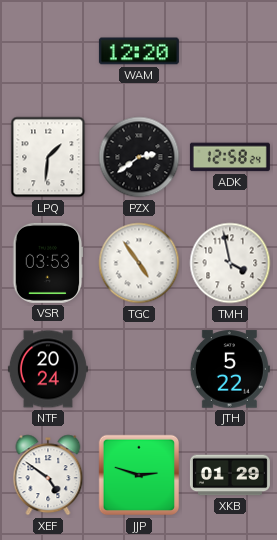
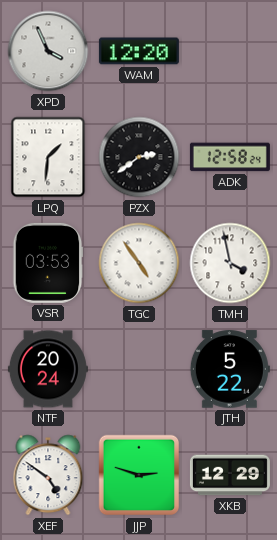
XPD: none -> 3:56 (48, 51)
XKB: 01:29 -> 12:29 (230, 475)
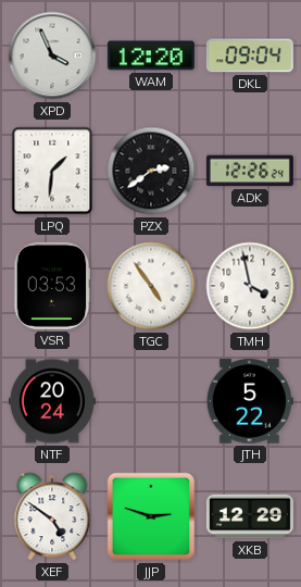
DKL: none -> 09:04 (250, 55)
ADK: 12:58 -> 12:26 (250, 171)
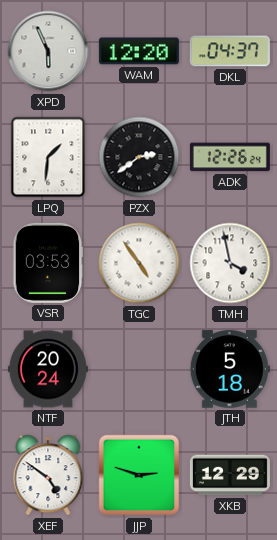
XPD: 3:56 -> 5:56 (48, 51)
DKL: 09:04 -> 04:37 (230, 51)
JTH: 5:22 -> 5:18 (230, 369)
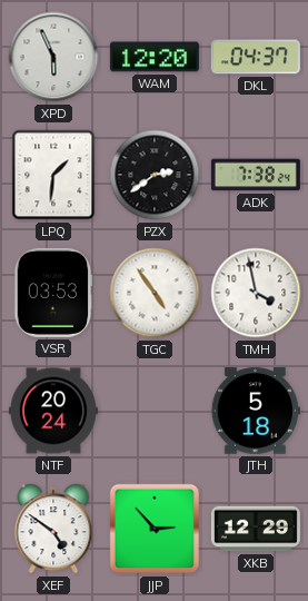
ADK: 12:26 -> 7:38 (256, 175)
JJP: 2:48 -> 2:53 (155, 529)
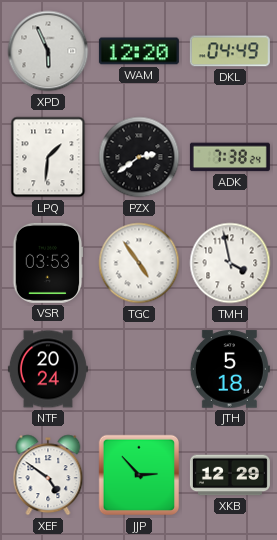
DKL: 04:37 -> 04:49 (230, 51)
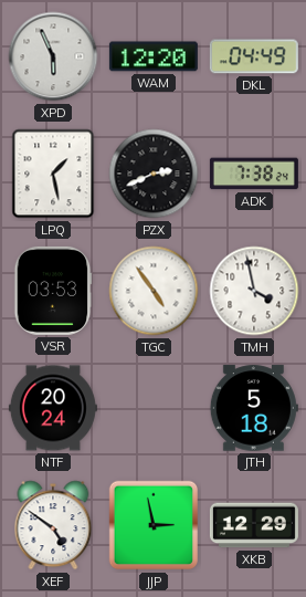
LPQ: 1:31 -> 1:28 (53, 174)
PZX: 2:39 -> 2:41 (154, 174)
JJP: 2:53 -> 2:58 (154, 525)
